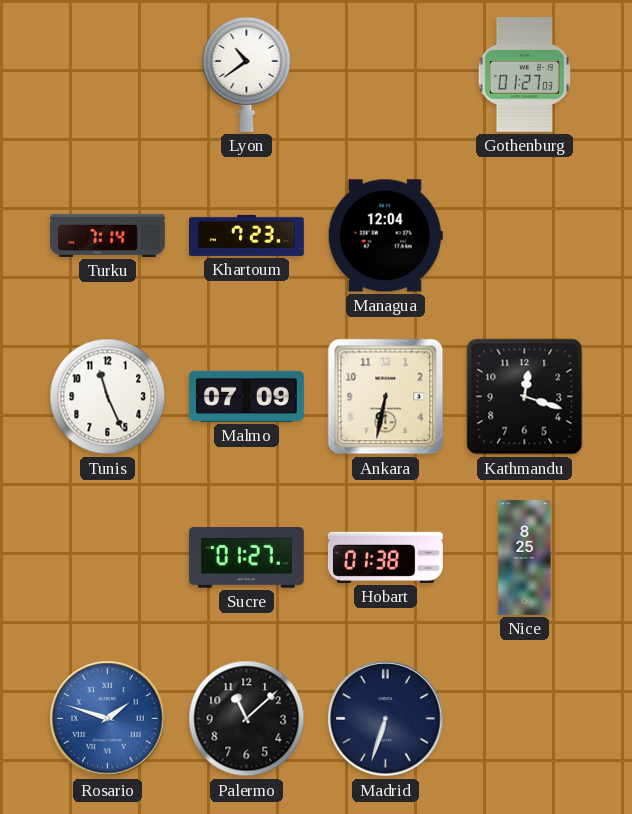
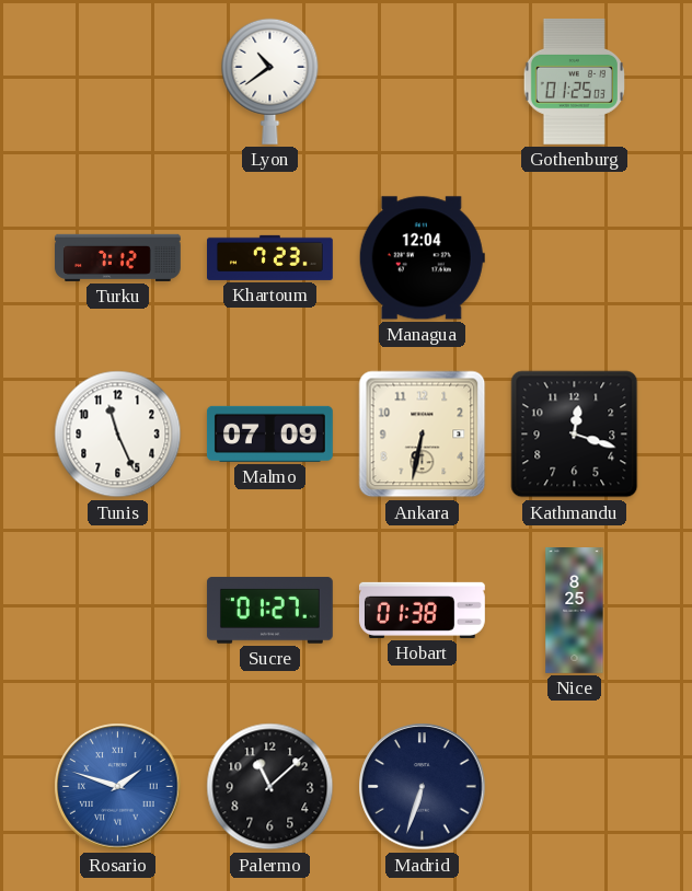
Gothenburg: 01:27 -> 01:25 (574, 81)
Turku: 7:14 -> 7:12 (118, 257)
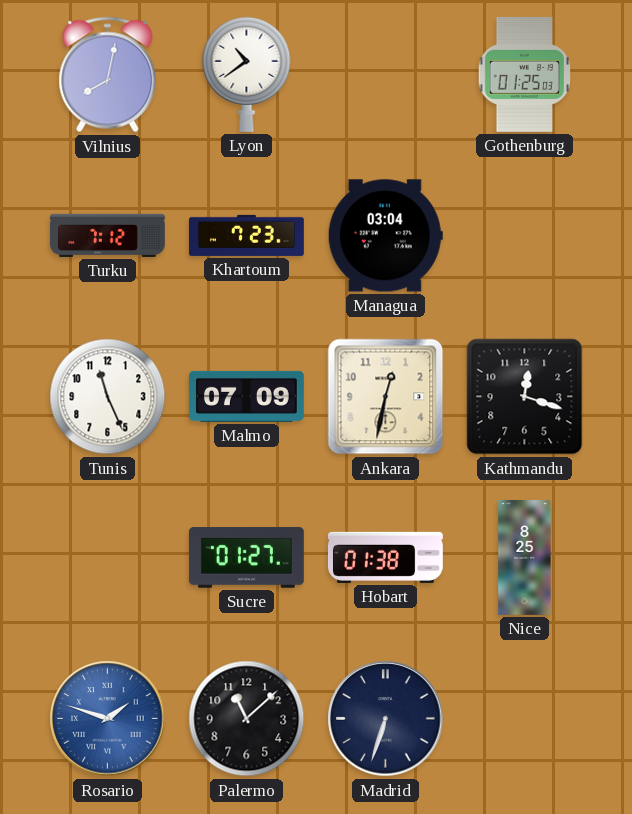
Vilnius: none -> 8:02 (108, 75)
Managua: 12:04 -> 03:04 (385, 236)
Ankara: 6:32 -> 12:32 (386, 397)
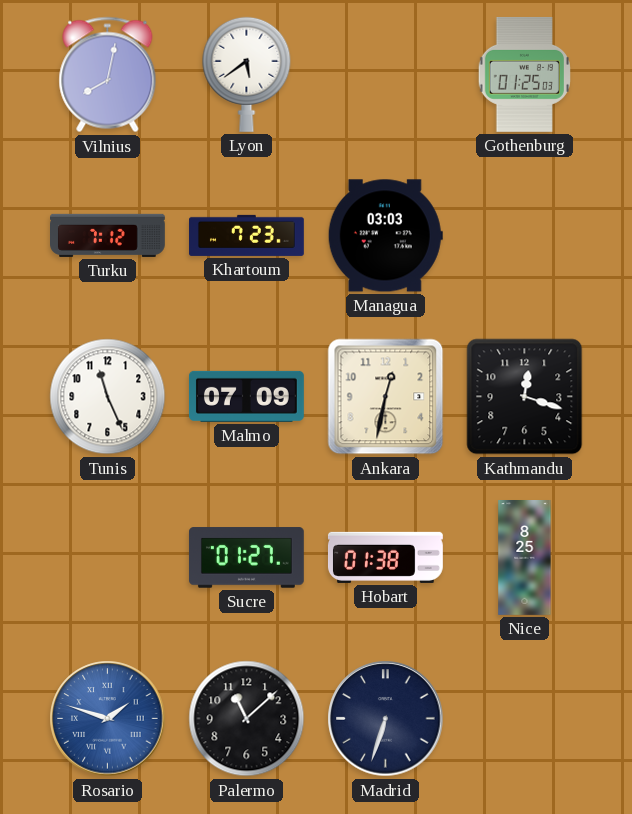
Lyon: 10:39 -> 5:39 (247, 74)
Managua: 03:04 -> 03:03 (385, 236)
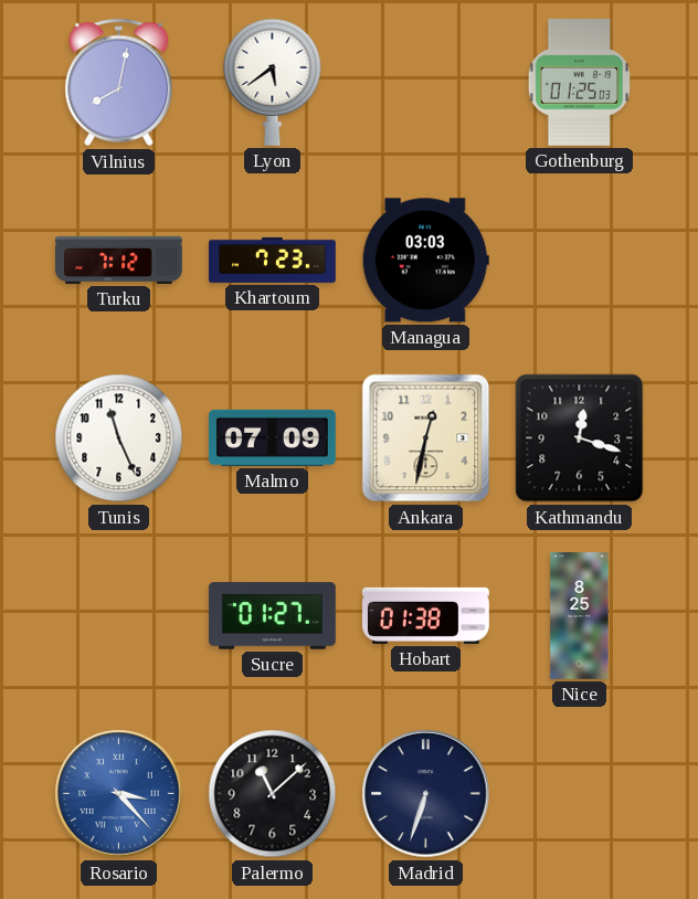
Rosario: 1:48 -> 3:23 (119, 794)
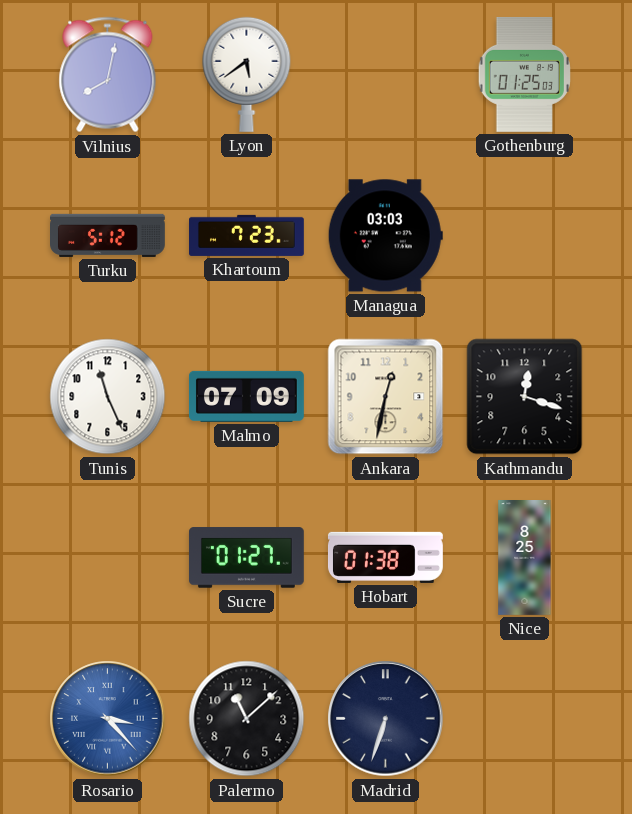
Turku: 7:12 -> 5:12 (108, 235)
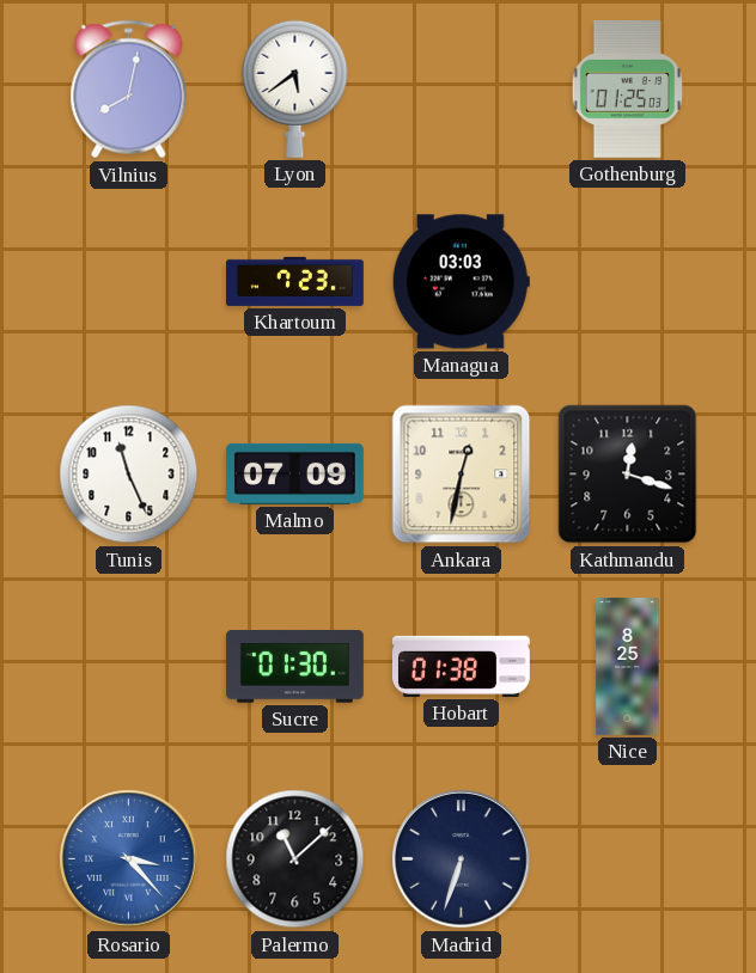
Turku: 5:12 -> none (108, 235)
Sucre: 01:27 -> 01:30 (294, 667)
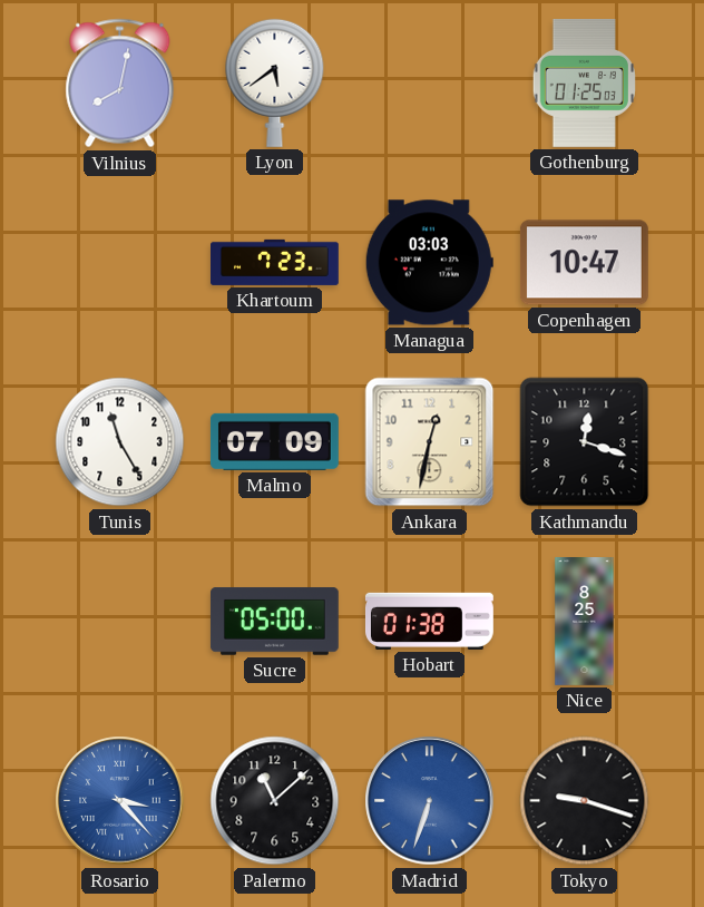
Copenhagen: none -> 10:47 (584, 263)
Tunis: 11:26 -> 11:25 (120, 442)
Sucre: 01:30 -> 05:00 (274, 622)
Madrid dial: navy -> blue (430, 801)
Tokyo: none -> 9:18 (585, 801)
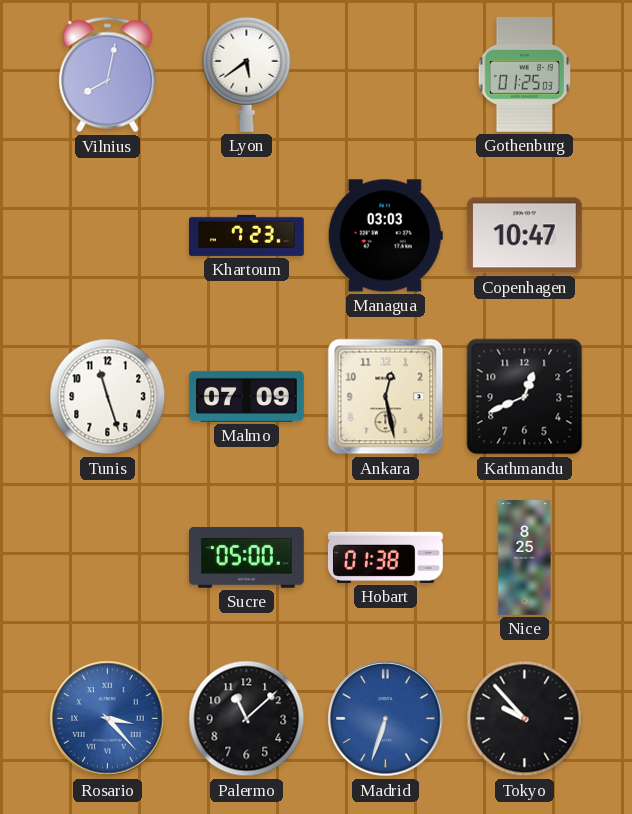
Tunis: 11:25 -> 11:27 (108, 397)
Ankara: 12:32 -> 12:28 (386, 397)
Kathmandu: 12:18 -> 12:41 (525, 397)
Tokyo: 9:18 -> 9:53 (525, 719)
